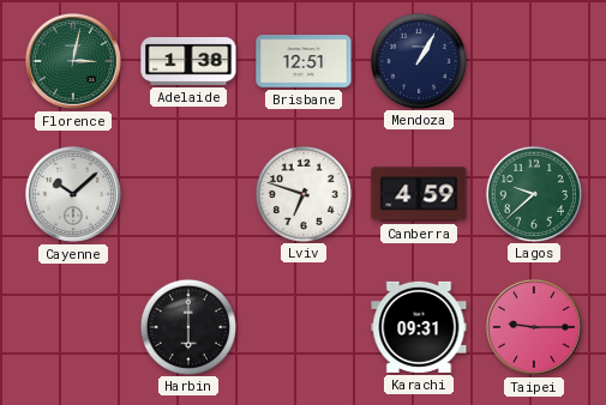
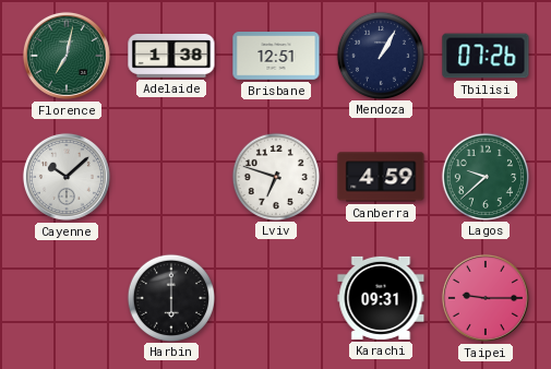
Florence: 3:02 -> 7:02 (67, 56)
Tbilisi: none -> 07:26 (486, 56)
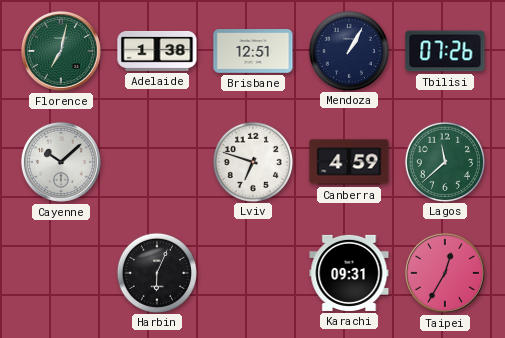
Lagos: 9:38 -> 11:38 (444, 161)
Harbin: 6:00 -> 6:04 (156, 272)
Taipei: 9:15 -> 12:35 (445, 273)
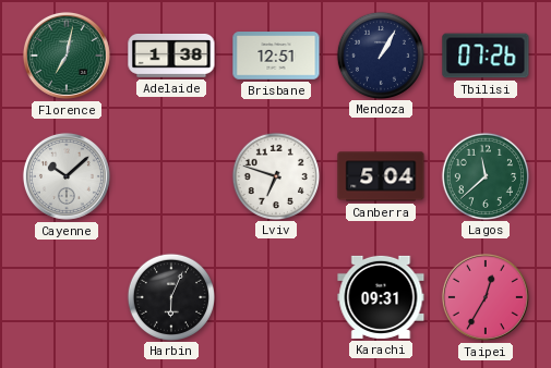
Canberra: 4:59 -> 5:04 (381, 176)
